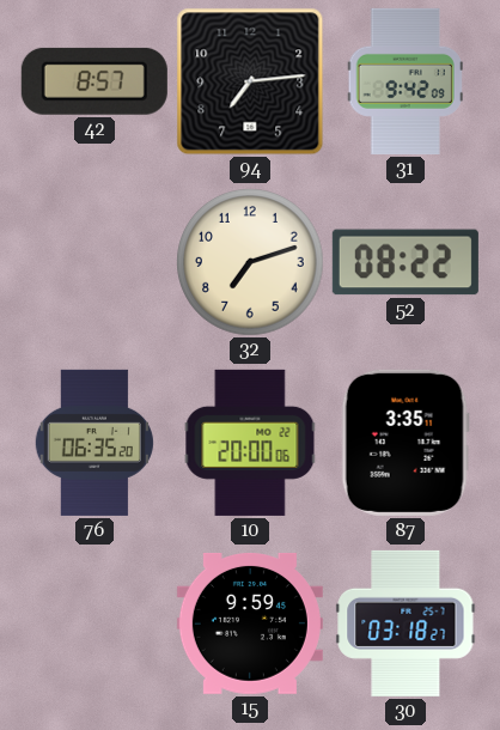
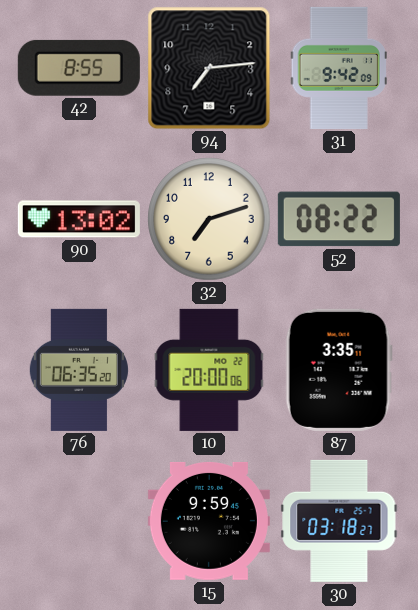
42: 8:57 -> 8:55 (79, 68)
90: none -> 13:02 (79, 219)
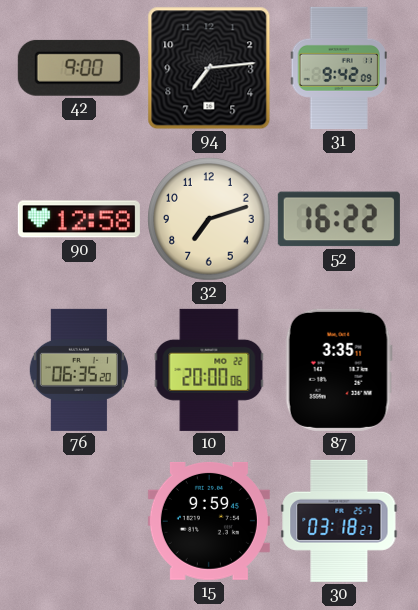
42: 8:55 -> 9:00 (79, 68)
90: 13:02 -> 12:58 (79, 219)
52: 08:22 -> 16:22 (339, 219)
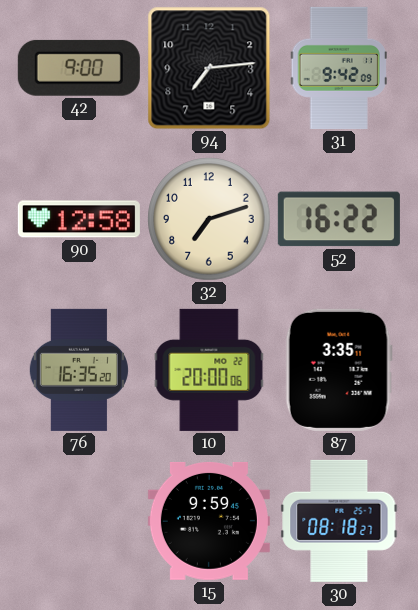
76: 06:35 -> 16:35 (79, 370)
30: 03:18 -> 08:18 (339, 521)
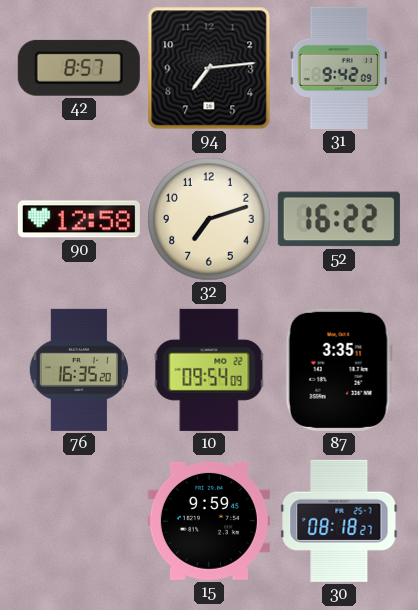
42: 9:00 -> 8:57 (79, 68)
10: 20:00 -> 09:54 (209, 370)
